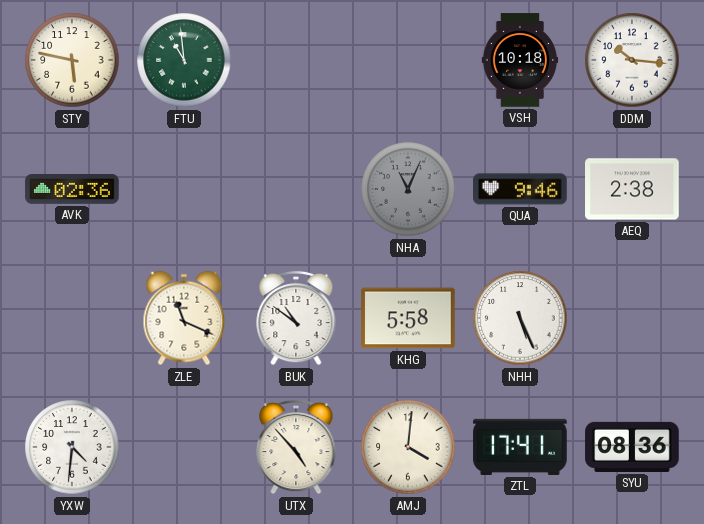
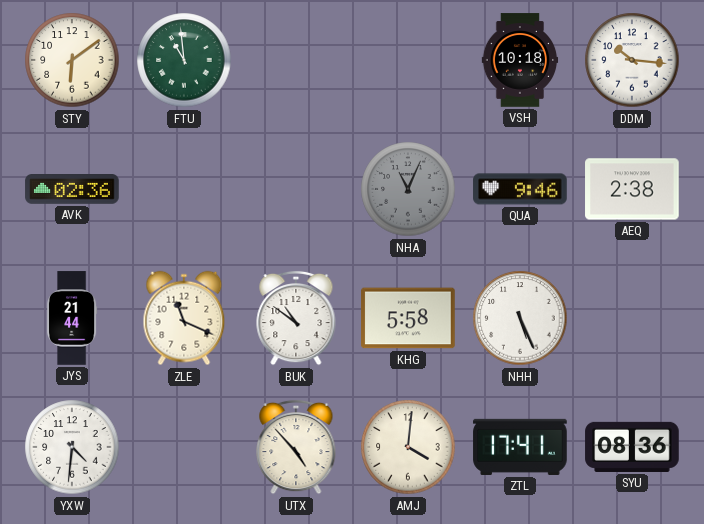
STY: 5:47 -> 6:09 (72, 60)
JYS: none -> 21:44 (72, 318)
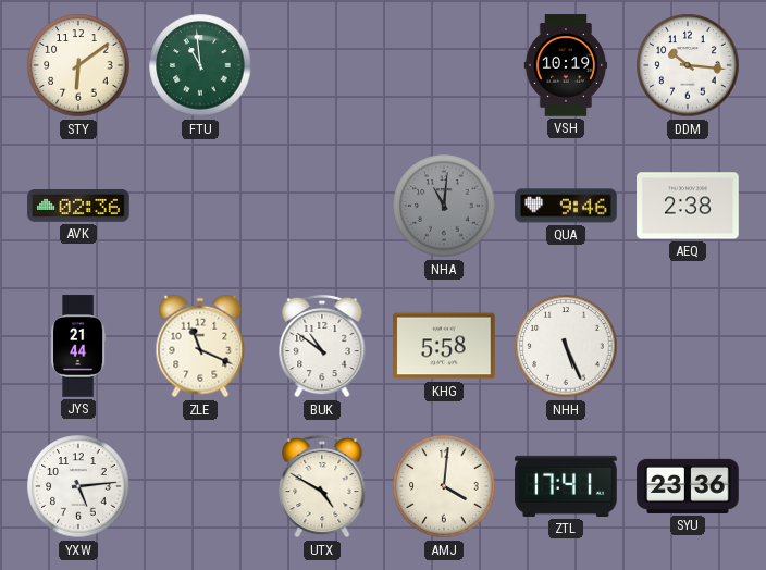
VSH: 10:18 -> 10:19 (566, 65)
NHA: 11:04 -> 11:01 (444, 206)
YXW: 4:31 -> 5:14 (78, 486)
UTX: 4:53 -> 4:50 (322, 486)
SYU: 08:36 -> 23:36 (688, 486)
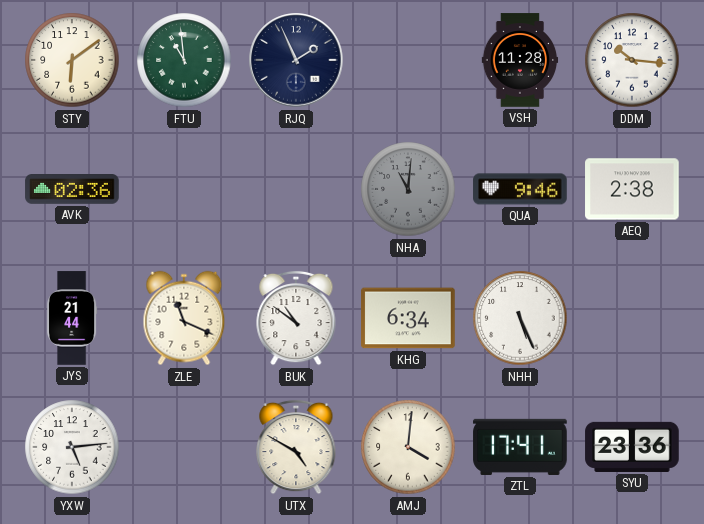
RJQ: none -> 1:56 (296, 60)
VSH: 10:19 -> 11:28 (520, 60)
KHG: 5:58 -> 6:34 (408, 318)
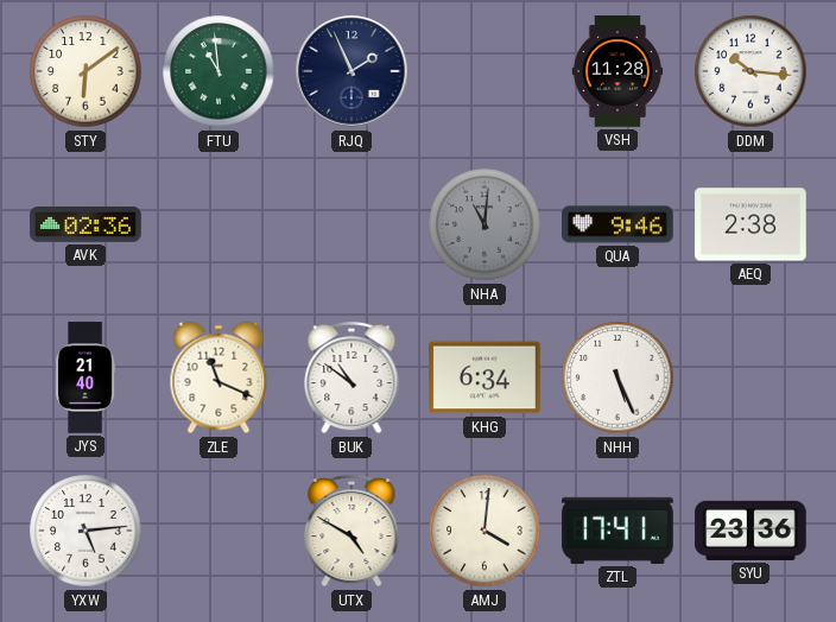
JYS: 21:44 -> 21:40 (85, 377)
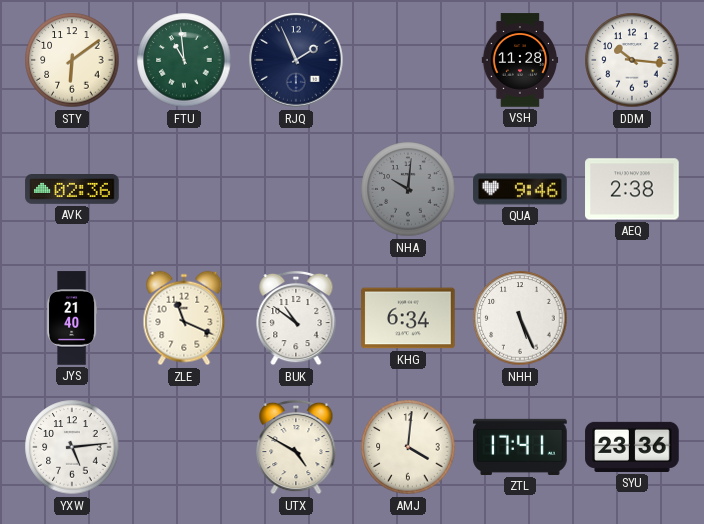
NHA: 11:01 -> 10:01 (408, 189)
